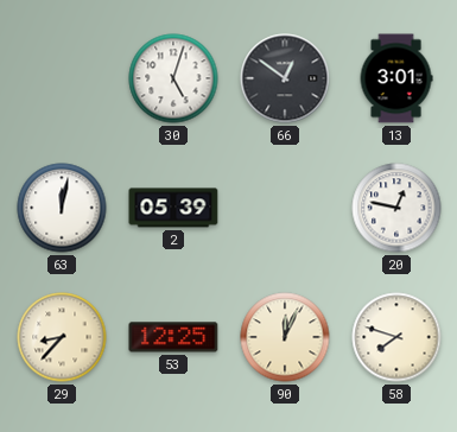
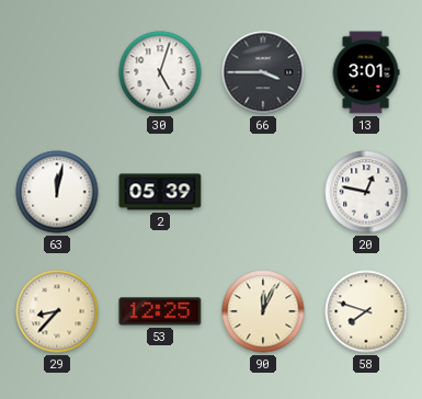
66: 12:51 -> 3:45 (263, 72)
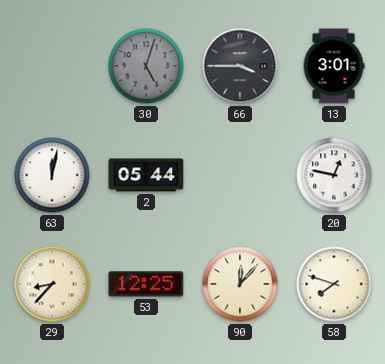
30 dial: white -> grey (146, 66)
2: 05:39 -> 05:44 (146, 175)
90: 12:04 -> 12:07 (240, 284)
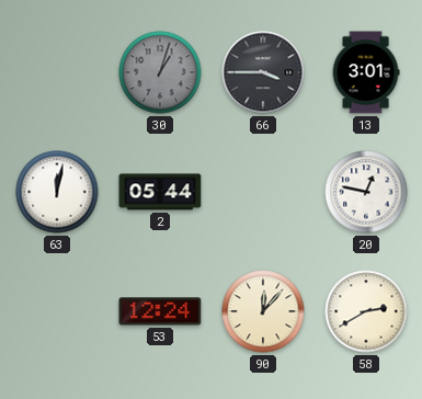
30: 5:03 -> 1:03 (160, 72)
29: 8:37 -> none (52, 284)
53: 12:25 -> 12:24 (160, 311)
58: 7:48 -> 2:40 (366, 311)
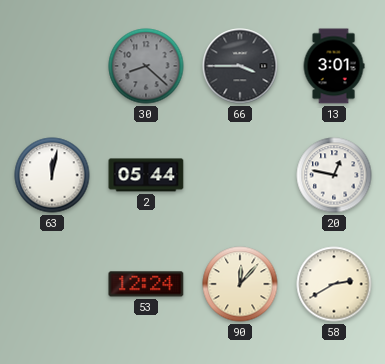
30: 1:03 -> 8:22 (146, 66)
